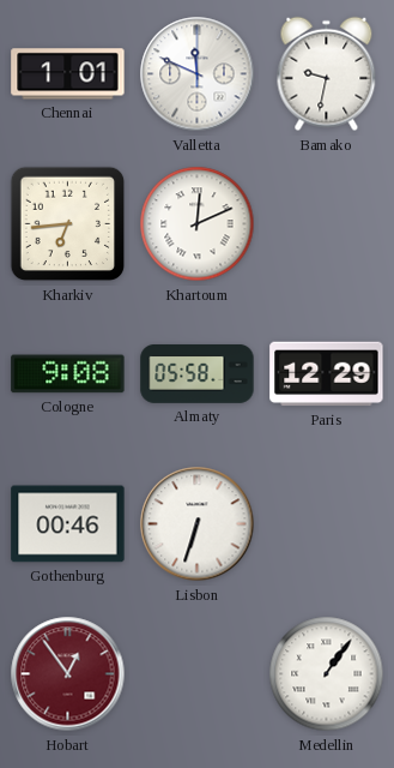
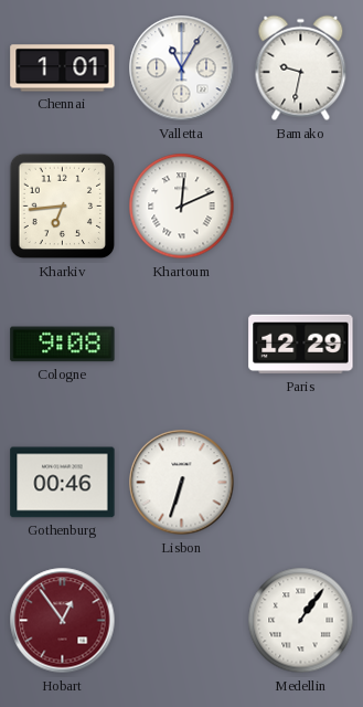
Valletta: 11:49 -> 11:05 (182, 68)
Almaty: 05:58 -> none (198, 373)
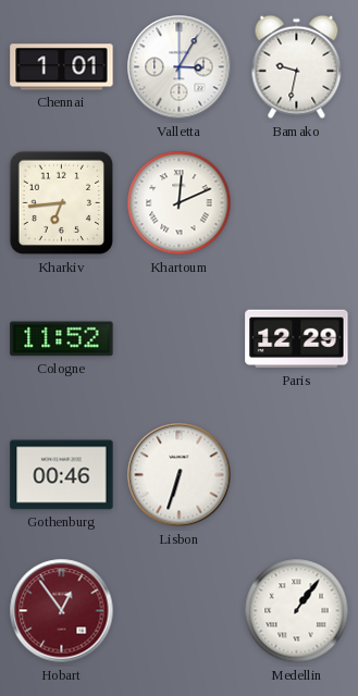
Valletta: 11:05 -> 3:05 (180, 67)
Cologne: 9:08 -> 11:52 (62, 339)
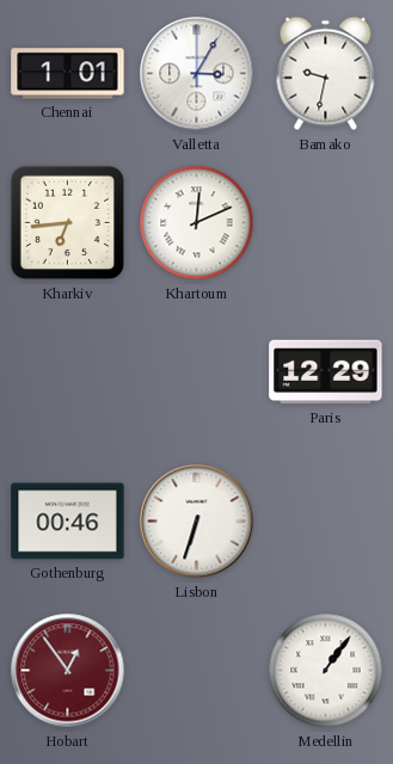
Cologne: 11:52 -> none (62, 339)
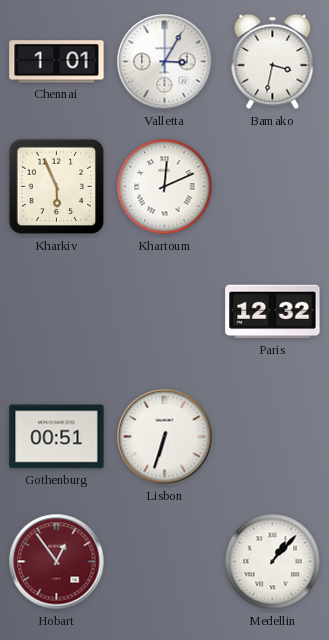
Bamako: 9:32 -> 3:32 (273, 62)
Kharkiv: 6:44 -> 5:56 (57, 187)
Paris: 12:29 -> 12:32 (273, 312)
Gothenburg: 00:46 -> 00:51 (57, 437)
Medellin: 1:06 -> 1:07 (273, 562)
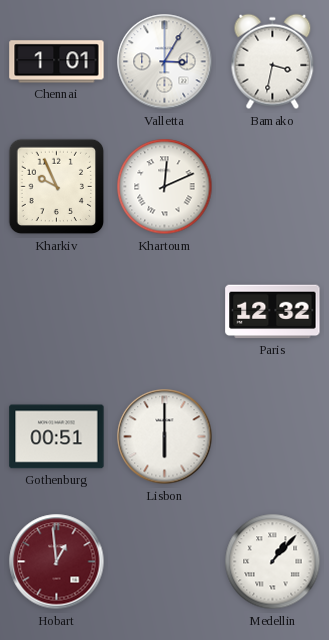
Kharkiv: 5:56 -> 9:56 (57, 187)
Lisbon: 6:33 -> 6:00 (165, 437)
Hobart: 12:54 -> 12:59 (57, 562)
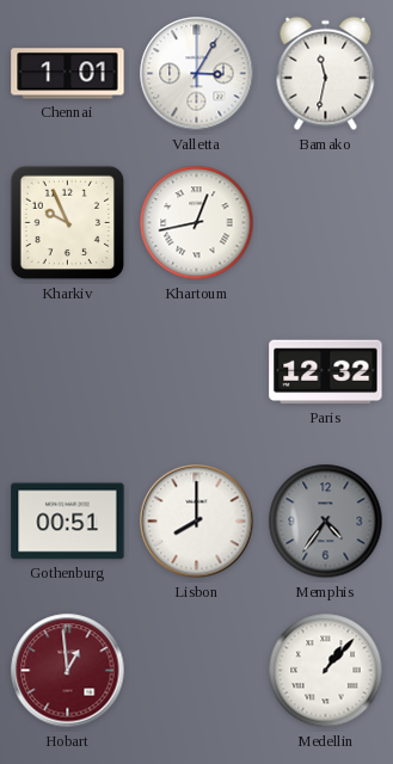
Bamako: 3:32 -> 11:32 (326, 74)
Khartoum: 12:11 -> 12:43 (197, 223)
Lisbon: 6:00 -> 8:00 (197, 522)
Memphis: none -> 4:36 (326, 522)
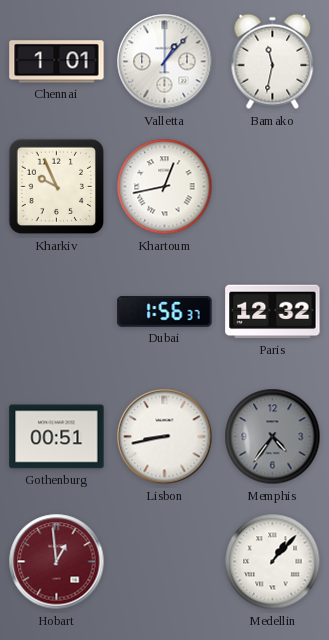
Valletta: 3:05 -> 1:07 (165, 62)
Dubai: none -> 1:56 (165, 312)
Lisbon: 8:00 -> 8:43 (165, 437)
